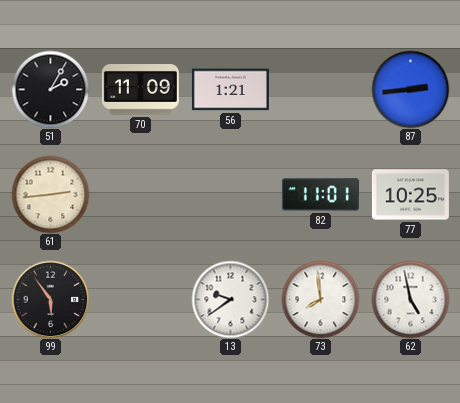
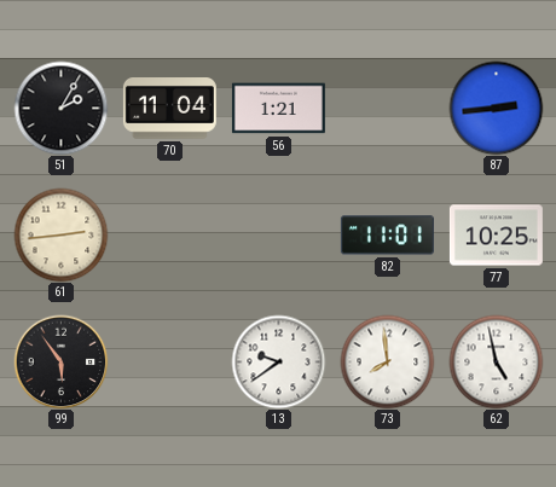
70: 11:09 -> 11:04 (169, 109)
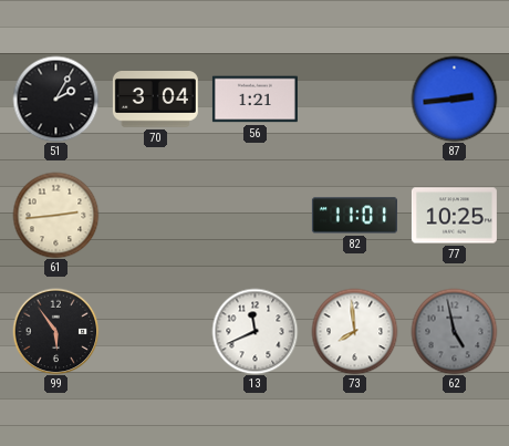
70: 11:04 -> 3:04 (155, 100)
13: 9:39 -> 11:41 (254, 331)
62 dial: white -> grey (454, 331)
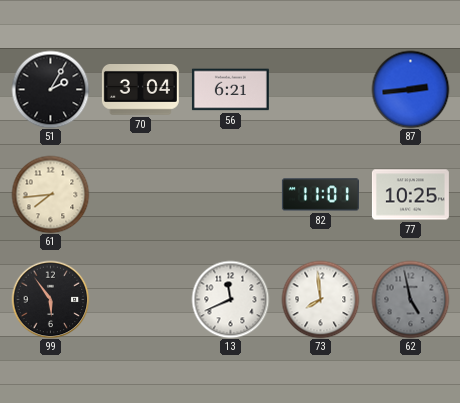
56: 1:21 -> 6:21 (230, 90)
61: 2:44 -> 7:44 (50, 194)
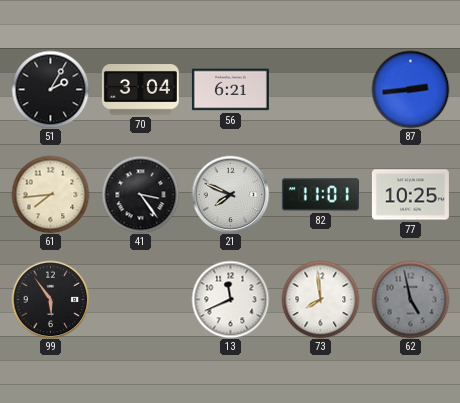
41: none -> 3:24 (140, 194)
21: none -> 7:49 (230, 194)
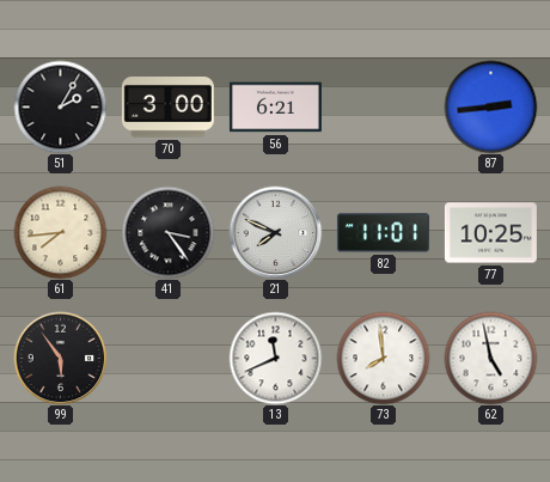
70: 3:04 -> 3:00 (167, 108)
62 dial: grey -> white (490, 358)
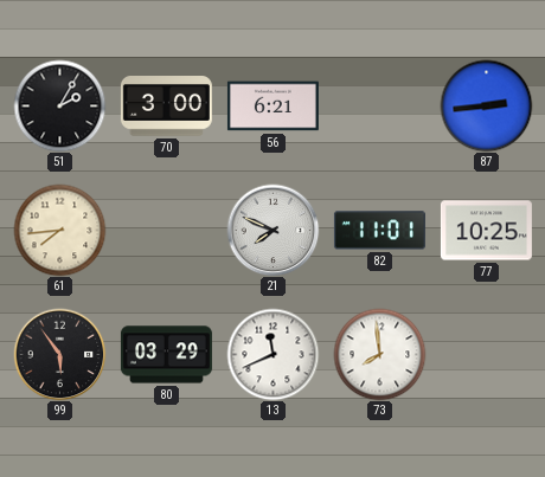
41: 3:24 -> none (167, 232)
80: none -> 03:29 (166, 355)
62: 4:58 -> none (490, 358)
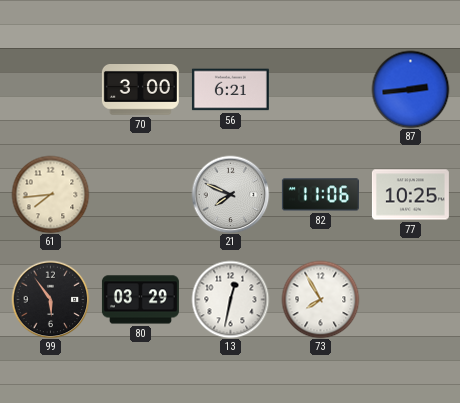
51: 2:05 -> none (59, 105)
82: 11:01 -> 11:06 (320, 195)
13: 11:41 -> 12:32 (230, 299)
73: 7:59 -> 7:55 (320, 299)
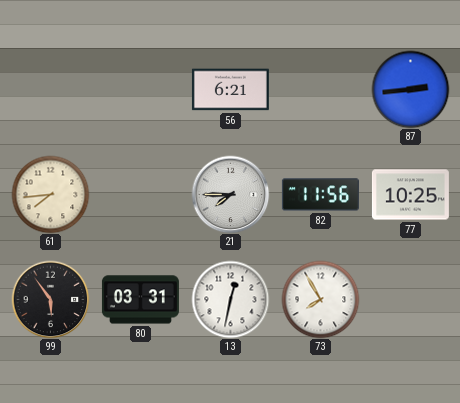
70: 3:00 -> none (140, 90)
21: 7:49 -> 7:45 (230, 194)
82: 11:06 -> 11:56 (320, 195)
80: 03:29 -> 03:31 (140, 300)
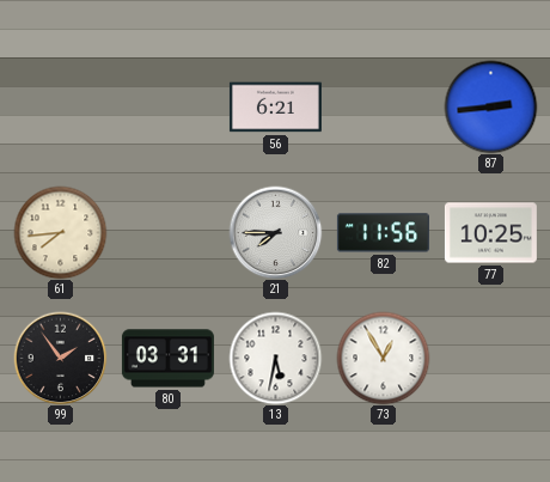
99: 5:54 -> 1:54 (60, 358)
13: 12:32 -> 5:32 (275, 358)
73: 7:55 -> 12:55 (383, 358)
